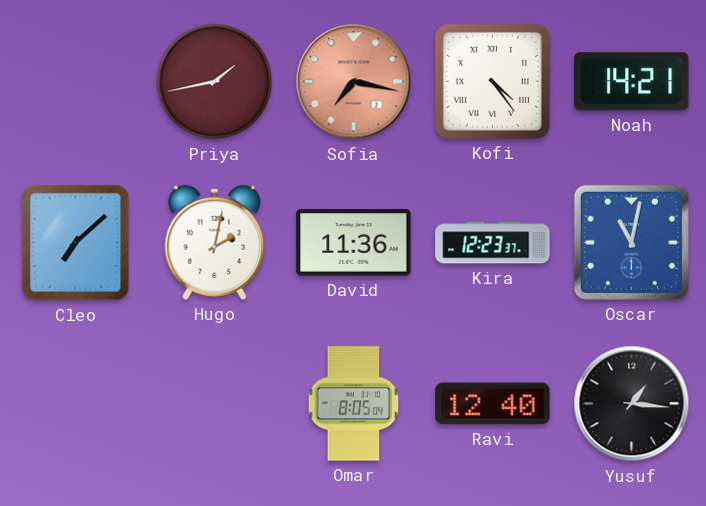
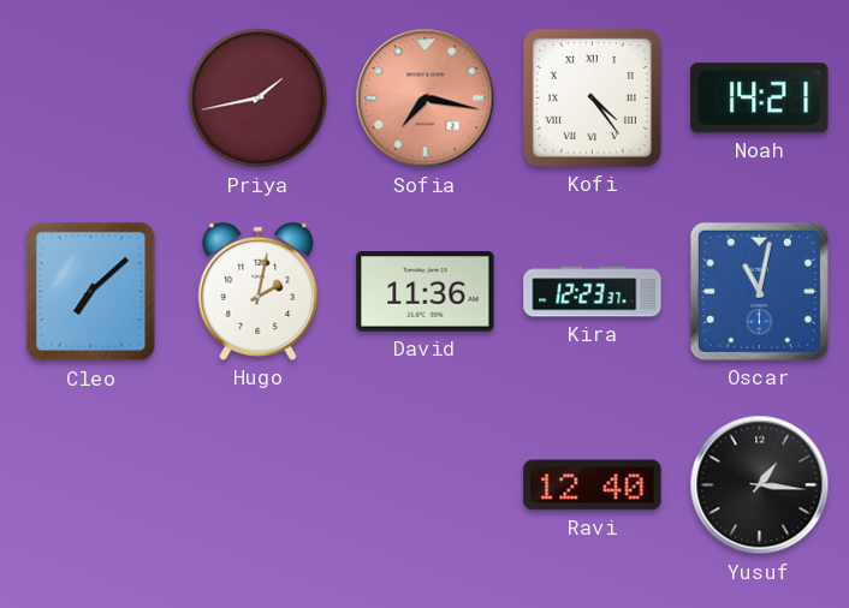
Omar: 8:05 -> none (354, 404)
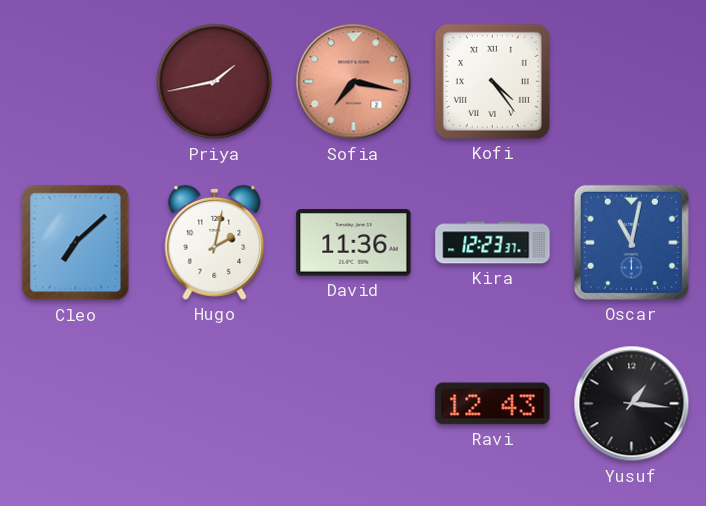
Noah: 14:21 -> none (760, 99)
Ravi: 12:40 -> 12:43 (493, 404)
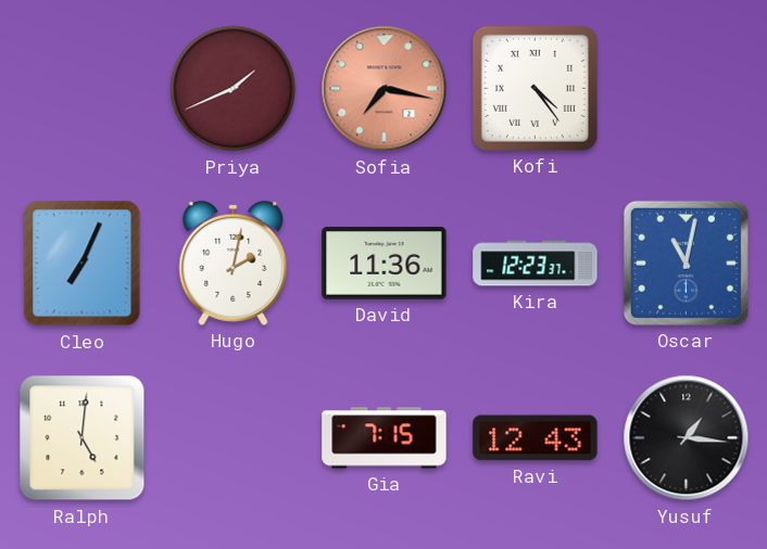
Priya: 1:43 -> 1:41 (234, 89)
Cleo: 7:08 -> 7:04 (83, 264)
Ralph: none -> 5:01 (83, 438)
Gia: none -> 7:15 (385, 438)
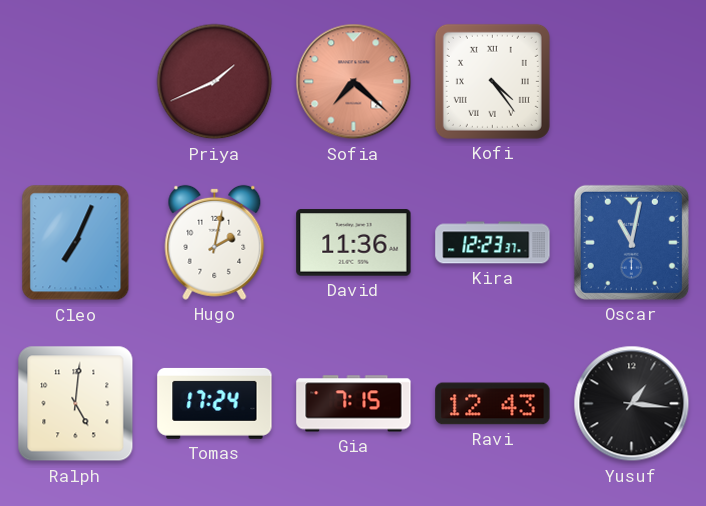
Sofia: 7:17 -> 7:22 (354, 82)
Tomas: none -> 17:24 (215, 403)
